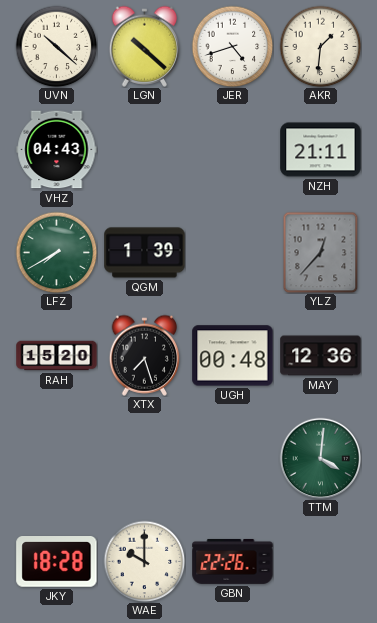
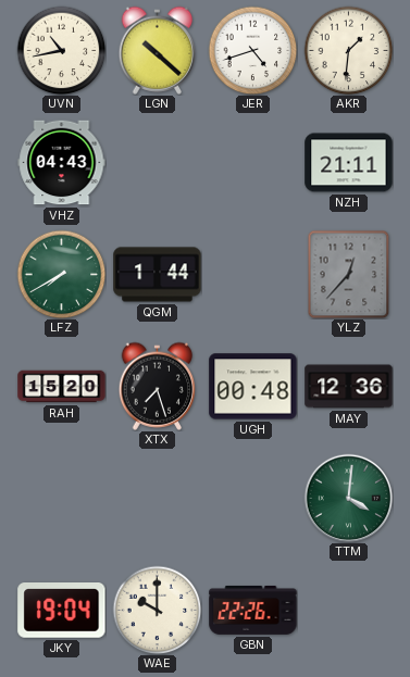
UVN: 10:22 -> 10:43 (61, 50)
QGM: 1:39 -> 1:44 (158, 275)
JKY: 18:28 -> 19:04 (62, 611)
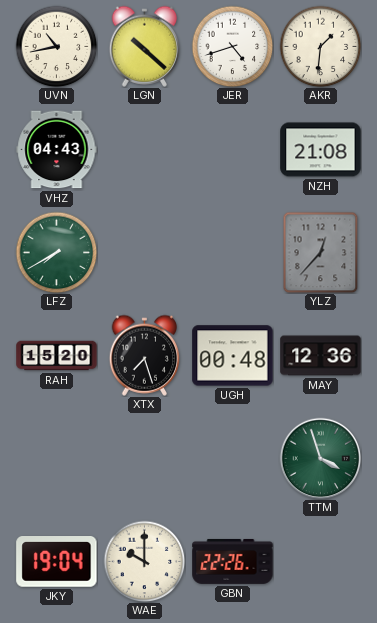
NZH: 21:11 -> 21:08 (321, 150)
QGM: 1:44 -> none (158, 275)
TTM: 4:01 -> 3:57 (320, 458)
